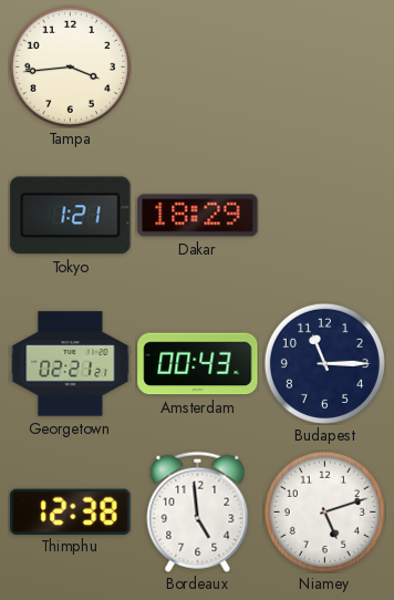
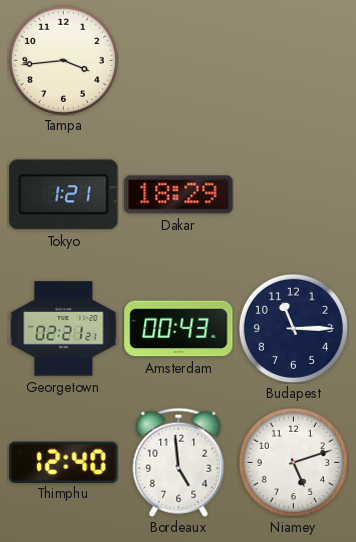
Thimphu: 12:38 -> 12:40 (64, 462)
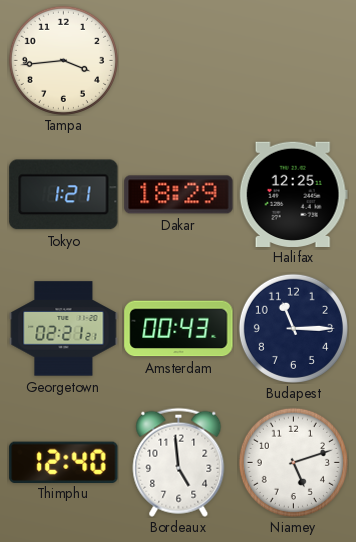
Halifax: none -> 12:25 (293, 194)
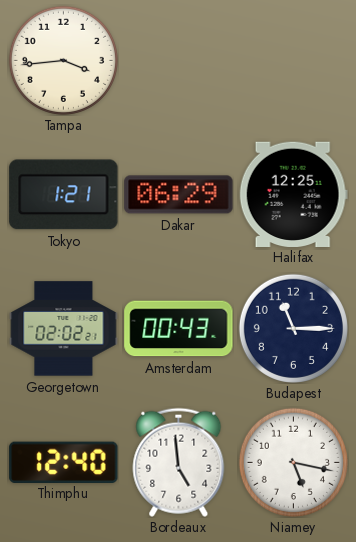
Dakar: 18:29 -> 06:29 (179, 195)
Georgetown: 02:21 -> 02:02 (64, 329)
Niamey: 5:12 -> 5:17 (293, 462)
